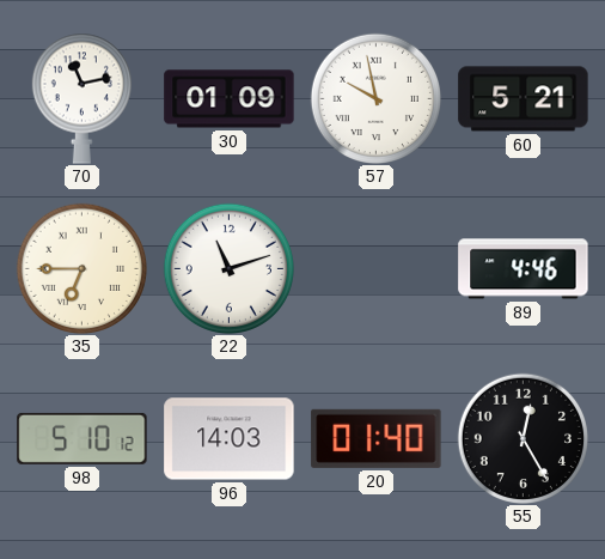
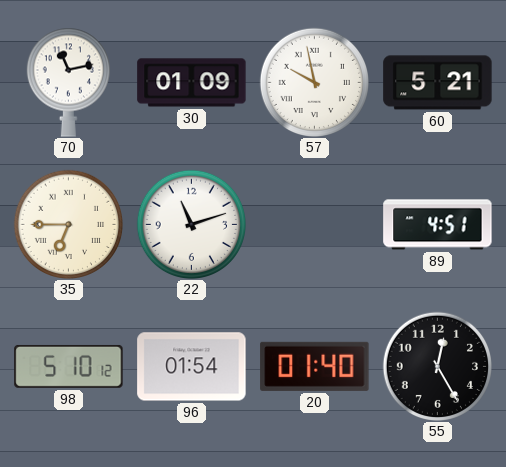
89: 4:46 -> 4:51 (438, 225)
96: 14:03 -> 01:54 (192, 367)
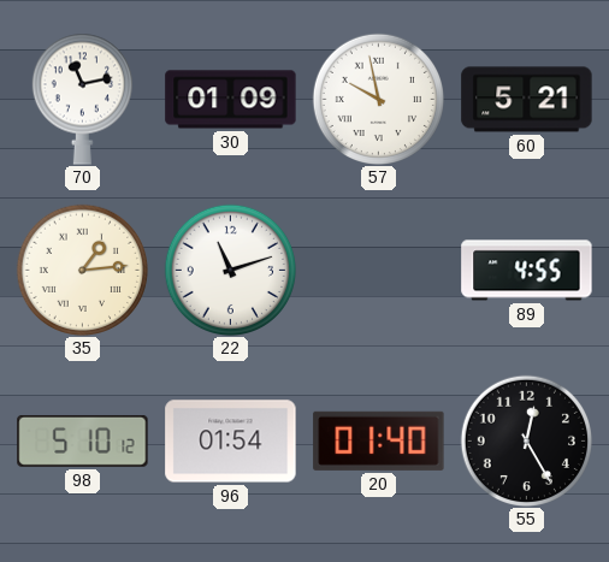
35: 6:45 -> 1:14 (82, 270)
89: 4:51 -> 4:55 (527, 271)
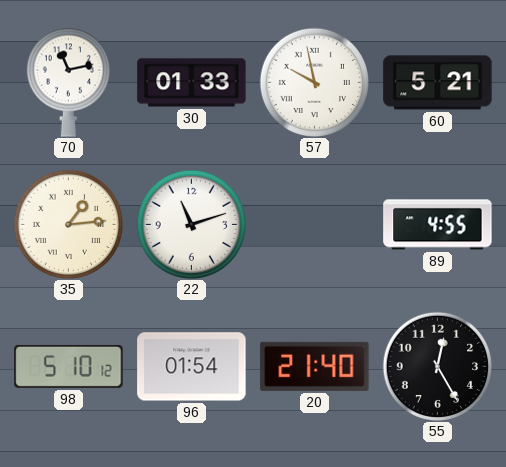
30: 01:09 -> 01:33 (192, 83)
20: 01:40 -> 21:40 (315, 366)
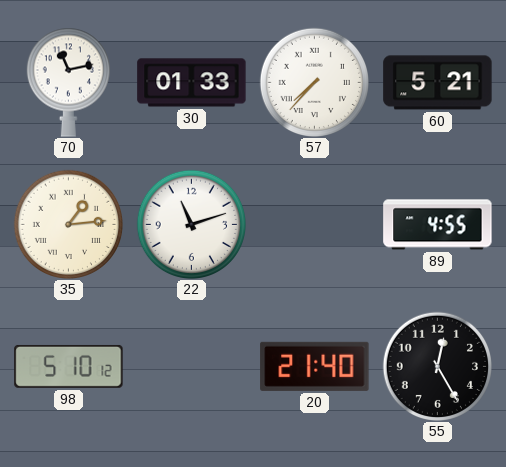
57: 9:58 -> 7:37 (314, 82)
96: 01:54 -> none (192, 367)
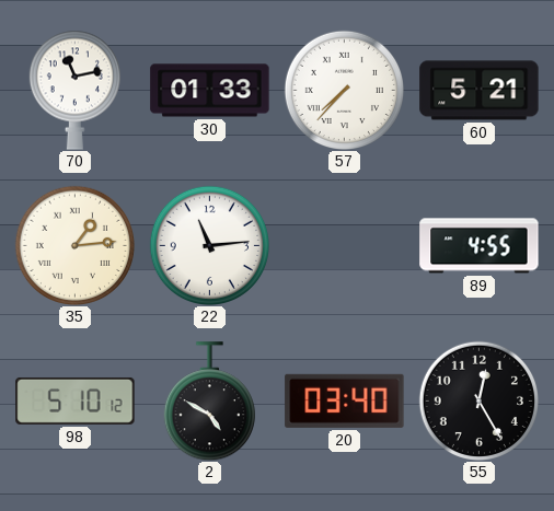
22: 11:12 -> 11:14 (209, 245)
2: none -> 4:50 (209, 402)
20: 21:40 -> 03:40 (345, 400)
